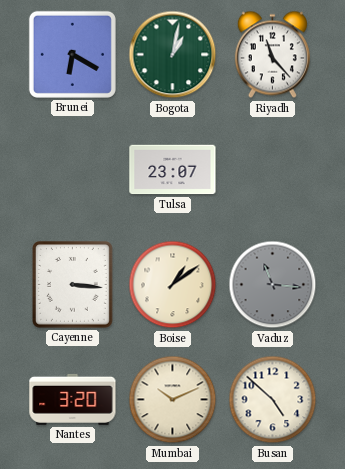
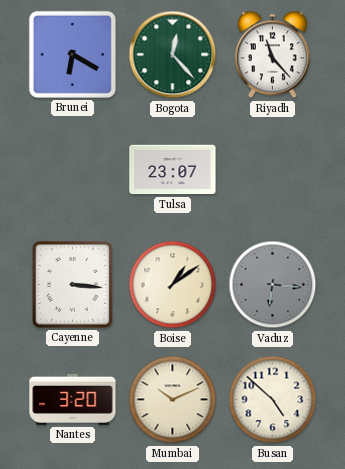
Bogota: 1:02 -> 12:23 (173, 55)
Vaduz: 11:16 -> 6:16 (273, 285)
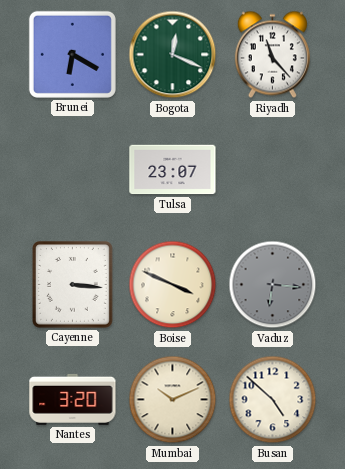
Bogota: 12:23 -> 12:19 (173, 55)
Boise: 1:09 -> 3:49 (173, 285)
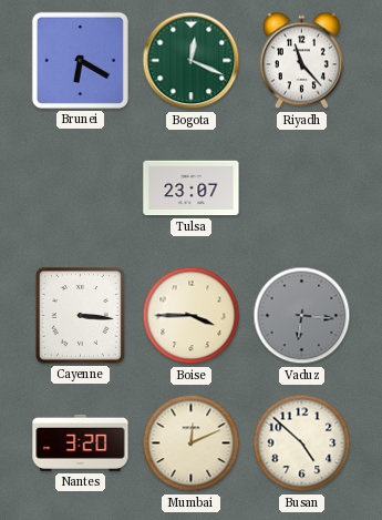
Boise: 3:49 -> 3:45 (192, 316)
Mumbai: 10:11 -> 12:11 (192, 443)
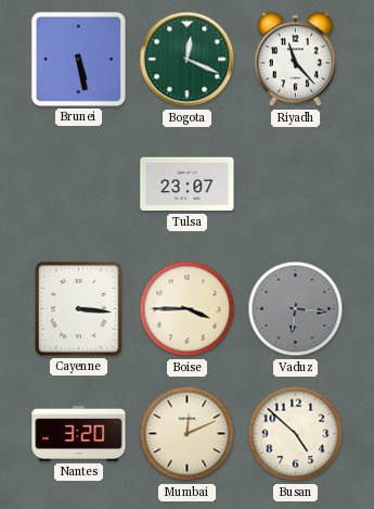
Brunei: 6:20 -> 5:28 (78, 59)
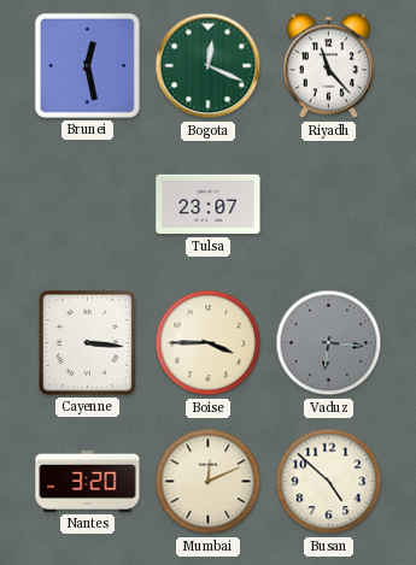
Brunei: 5:28 -> 12:28 (87, 65)
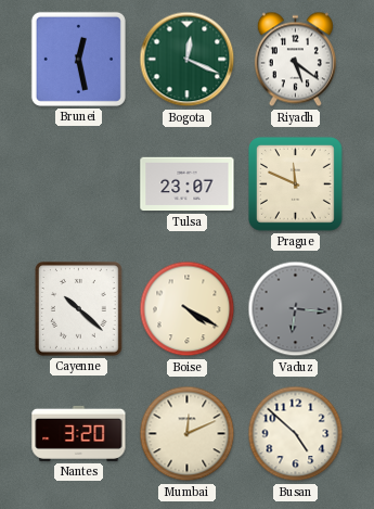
Riyadh: 11:23 -> 5:21 (295, 60)
Prague: none -> 11:49 (296, 184)
Cayenne: 3:16 -> 10:22 (79, 309)
Boise: 3:45 -> 4:20 (188, 309)
